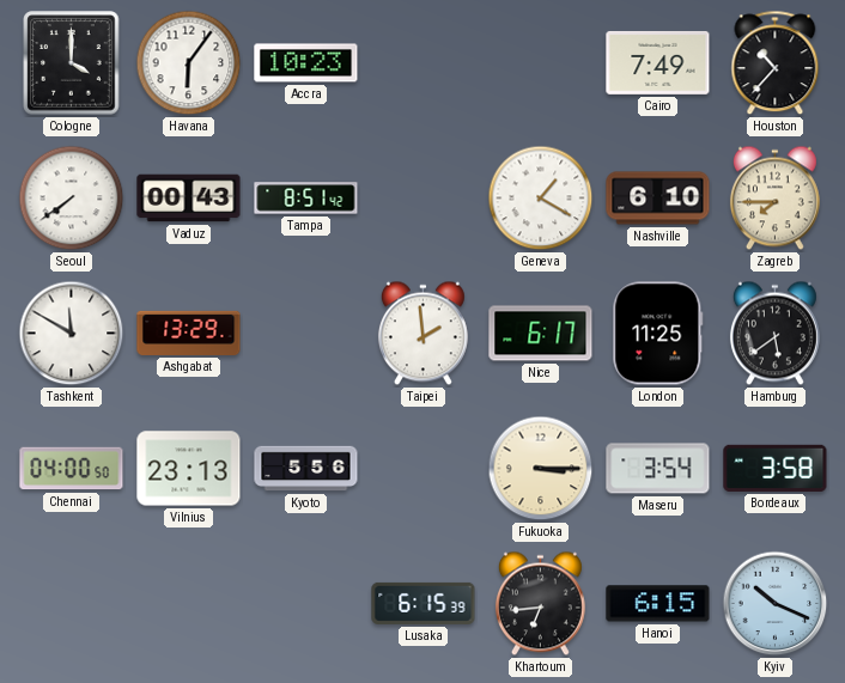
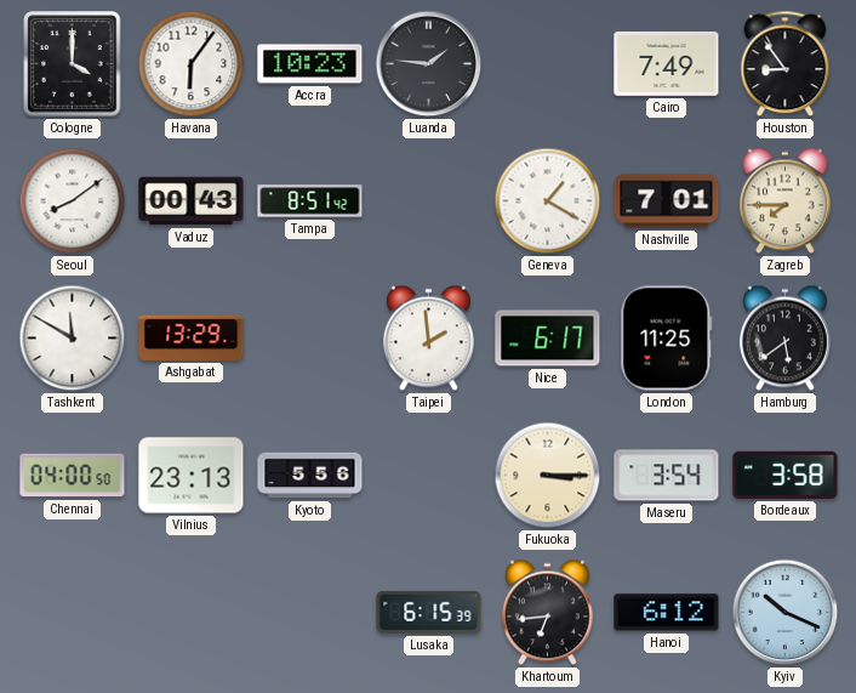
Luanda: none -> 1:46 (429, 64)
Houston: 10:37 -> 8:54 (786, 64)
Seoul: 7:39 -> 8:09 (73, 201)
Nashville: 6:10 -> 7:01 (667, 201)
Hanoi: 6:15 -> 6:12 (667, 613)
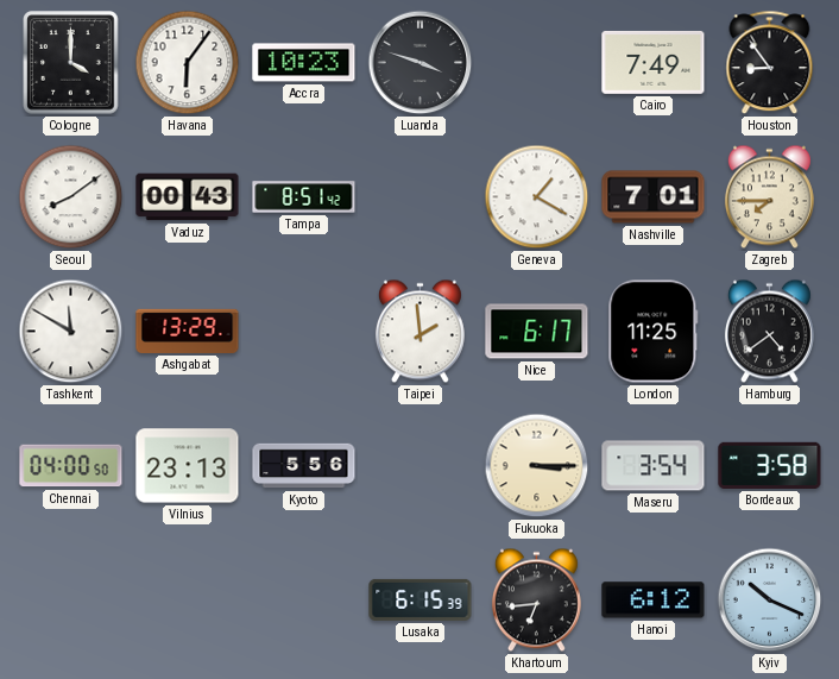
Luanda: 1:46 -> 3:48 (421, 63)
Hamburg: 5:39 -> 4:39 (769, 332)
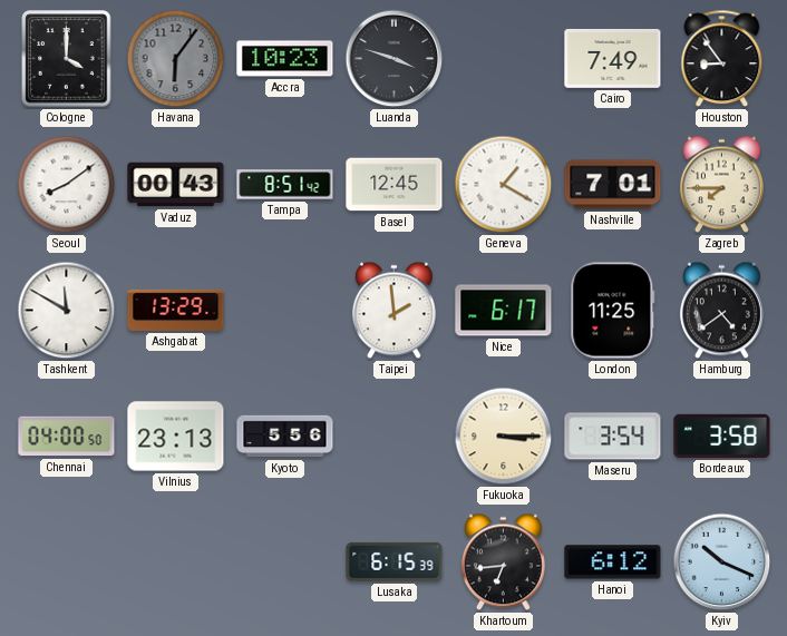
Havana dial: white -> grey (176, 59)
Basel: none -> 12:45 (395, 185)
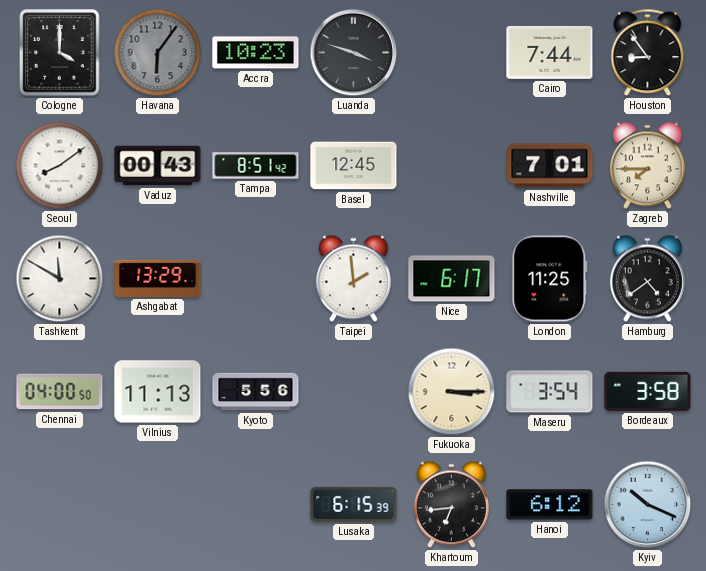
Cairo: 7:49 -> 7:44 (550, 52)
Geneva: 1:20 -> none (504, 185)
Vilnius: 23:13 -> 11:13 (158, 392)
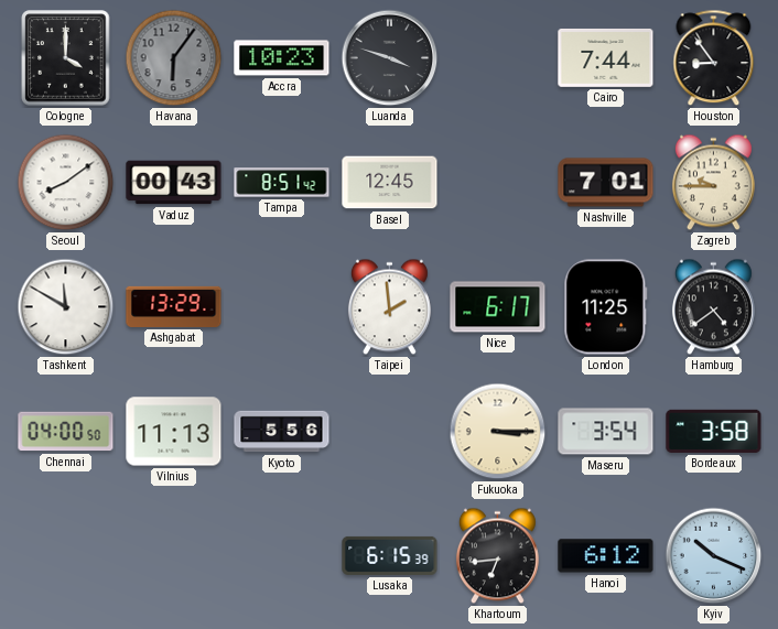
Zagreb: 7:45 -> 9:45 (713, 183)
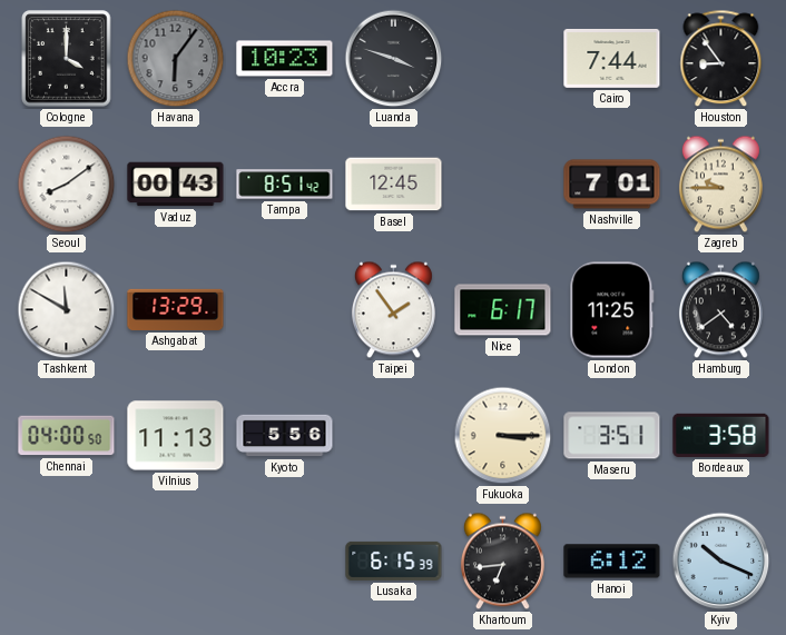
Taipei: 1:59 -> 1:54 (393, 310)
Maseru: 3:54 -> 3:51 (612, 436)
